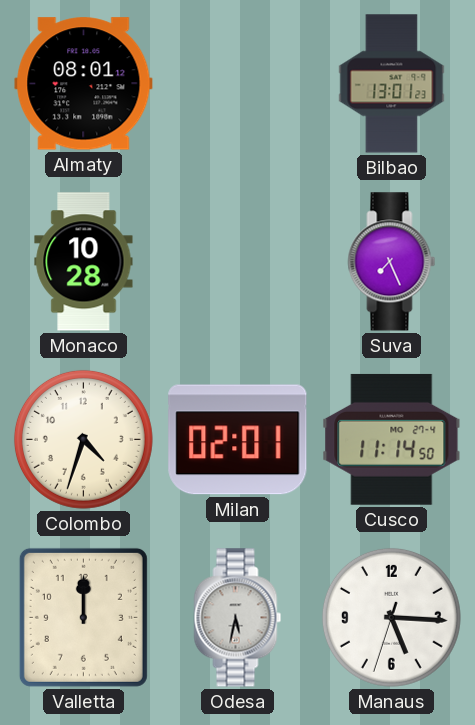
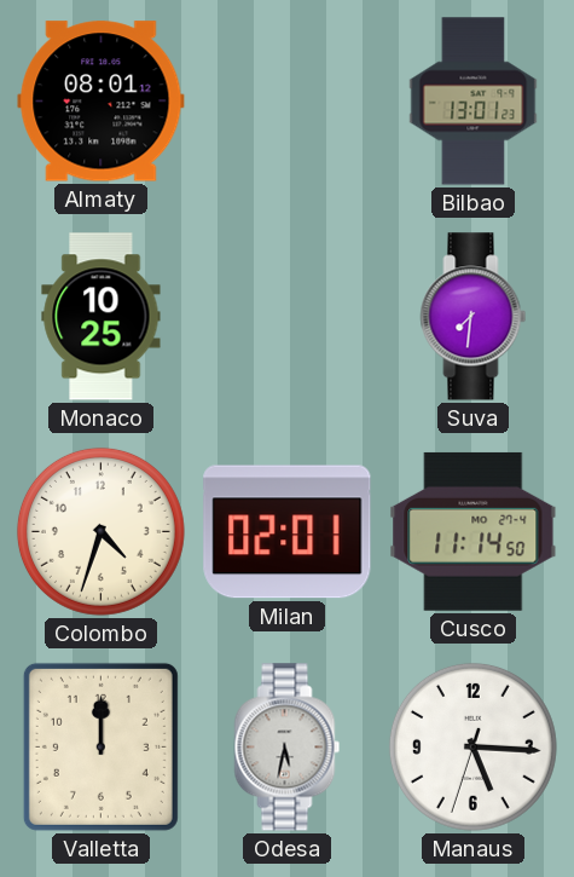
Monaco: 10:28 -> 10:25 (102, 317)
Suva: 7:26 -> 7:31 (474, 317)
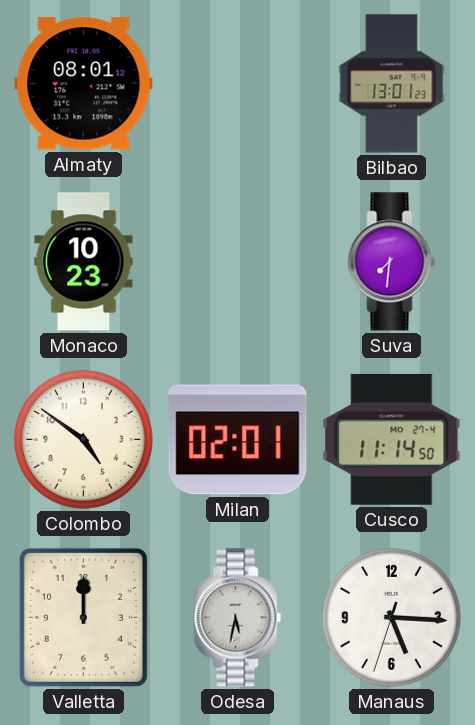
Monaco: 10:25 -> 10:23 (84, 262)
Colombo: 4:33 -> 4:51 (83, 439)
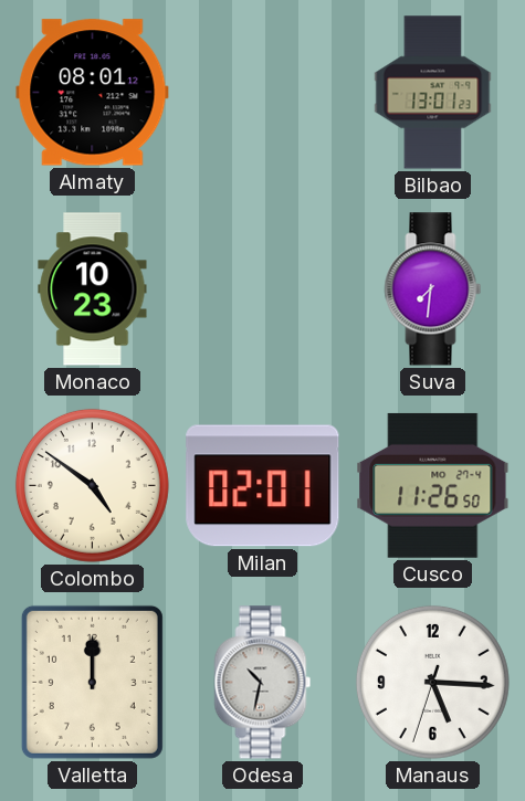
Cusco: 11:14 -> 11:26 (433, 485)
Odesa: 5:32 -> 10:32 (263, 683)
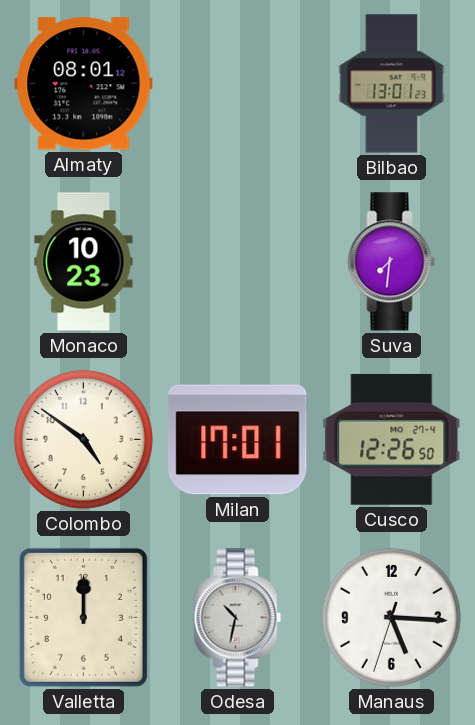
Milan: 02:01 -> 17:01 (238, 440)
Cusco: 11:26 -> 12:26 (392, 439)
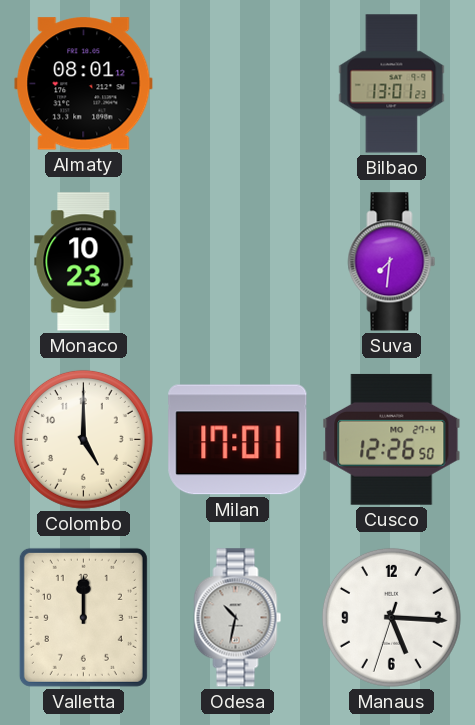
Colombo: 4:51 -> 5:00 (83, 439)
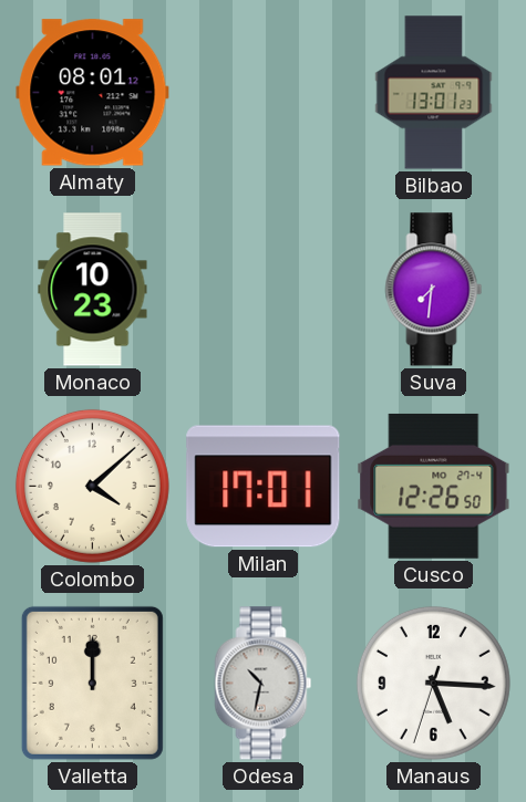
Colombo: 5:00 -> 4:08 (92, 486)
